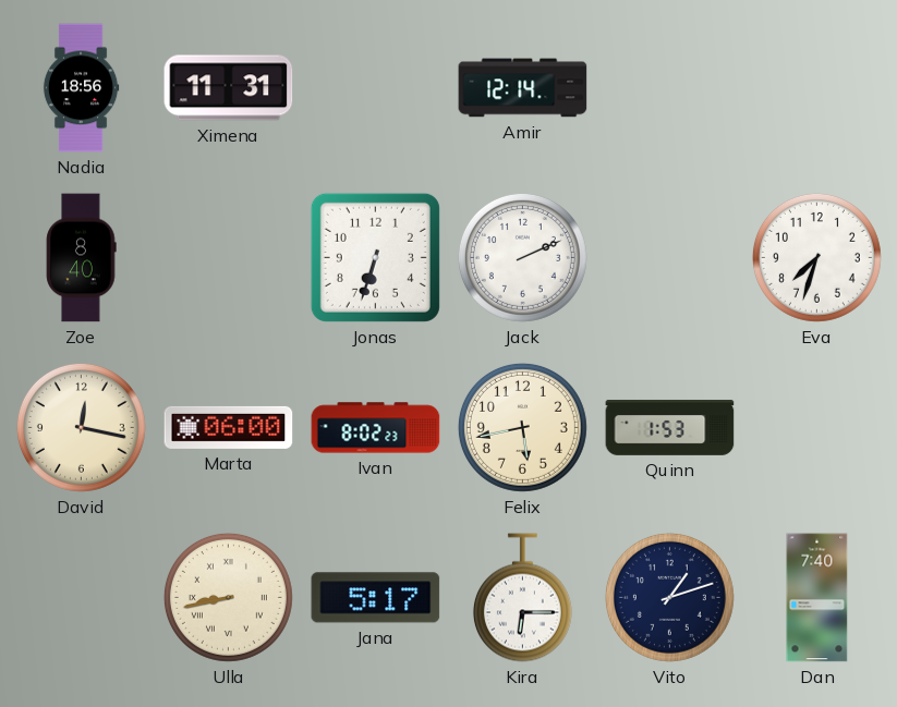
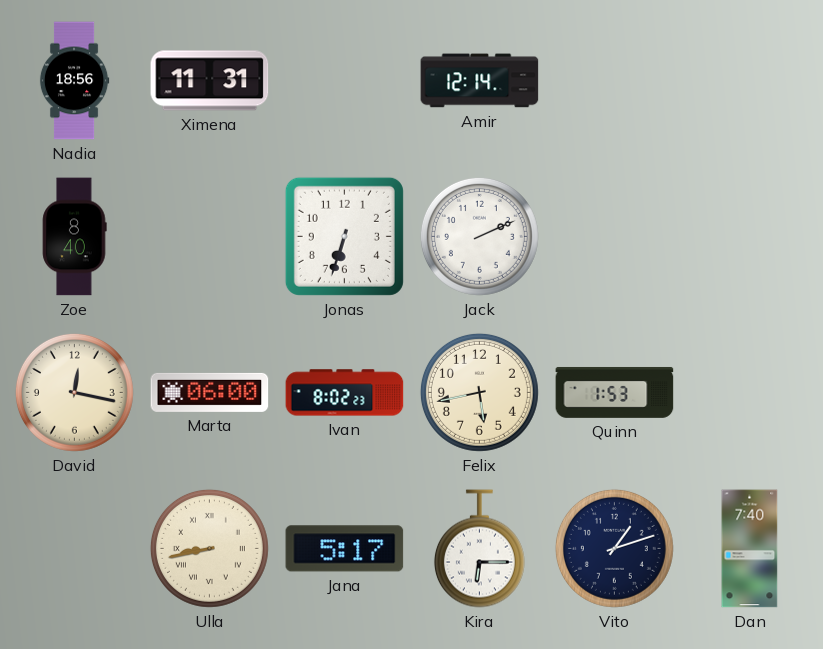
Eva: 7:33 -> none (816, 257)
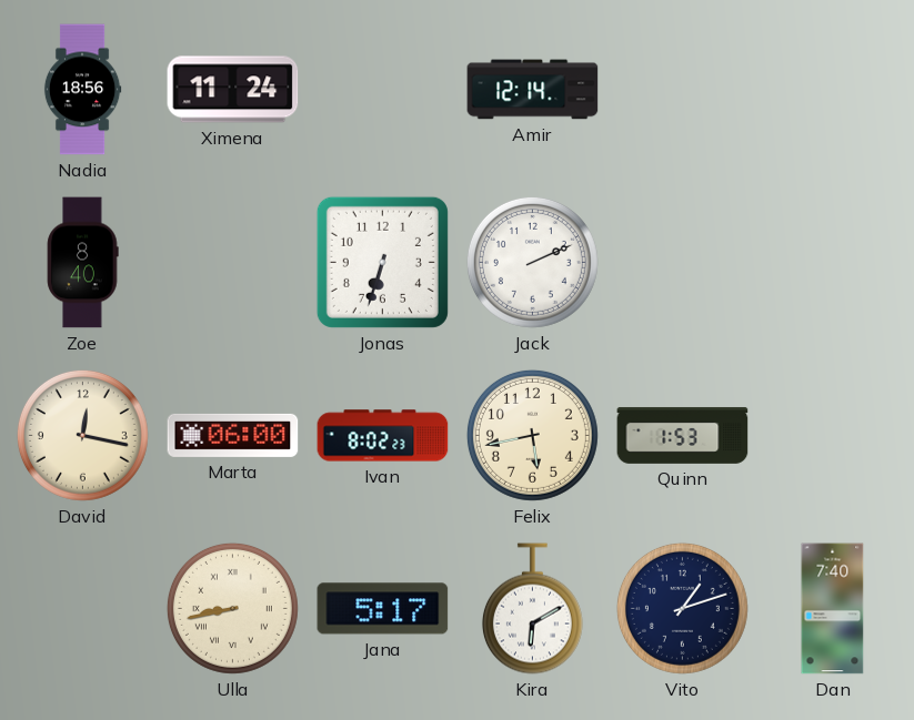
Ximena: 11:31 -> 11:24 (233, 90)
Kira: 6:15 -> 6:10 (532, 609)
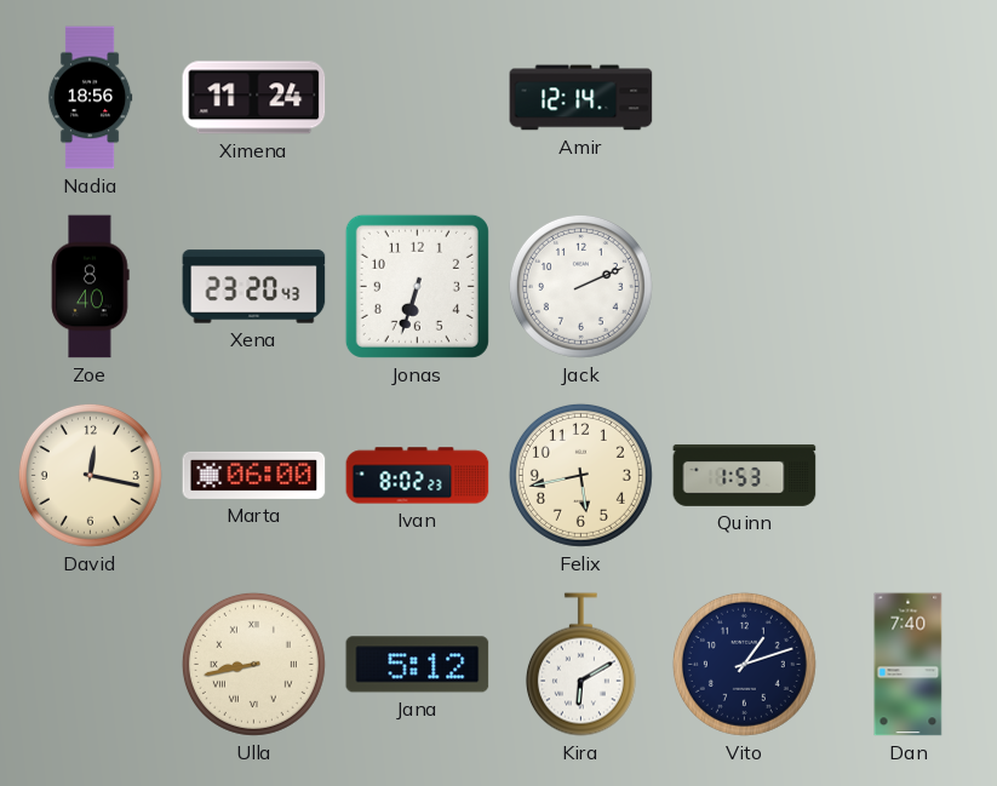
Xena: none -> 23:20 (254, 287)
Jana: 5:17 -> 5:12 (418, 665)
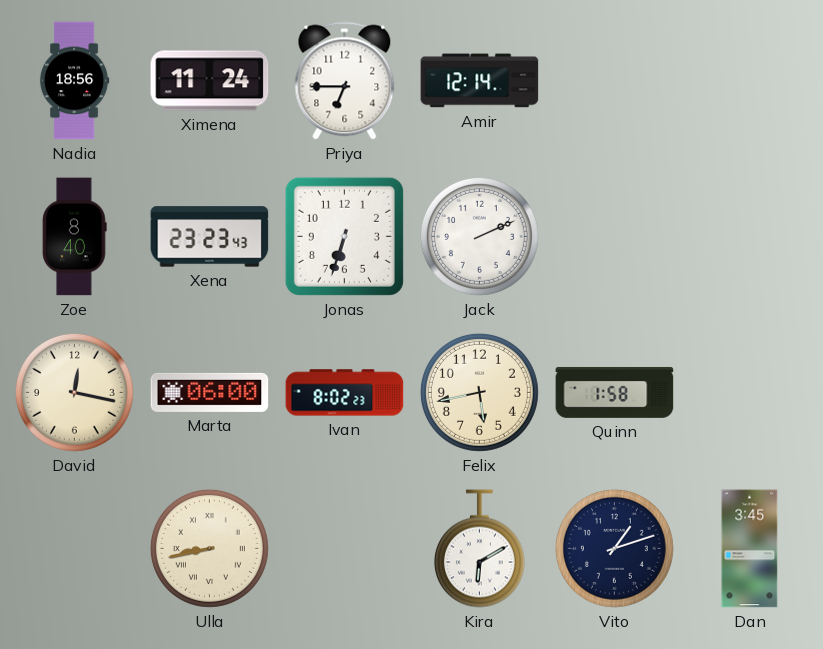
Priya: none -> 6:45 (345, 81)
Xena: 23:20 -> 23:23 (210, 237)
Quinn: 1:53 -> 1:58 (615, 392)
Jana: 5:12 -> none (418, 665)
Dan: 7:40 -> 3:45 (750, 549)
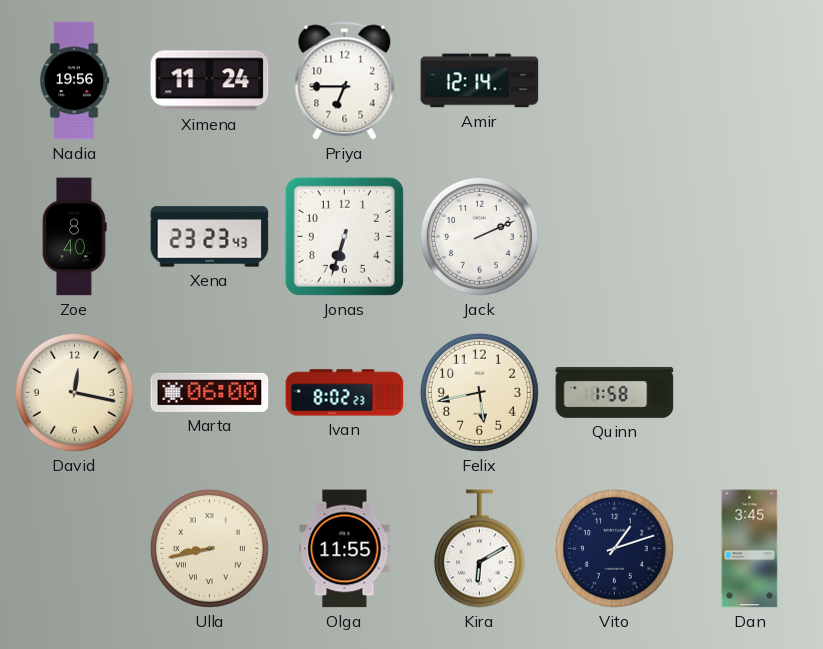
Nadia: 18:56 -> 19:56 (74, 81)
Olga: none -> 11:55 (345, 549)
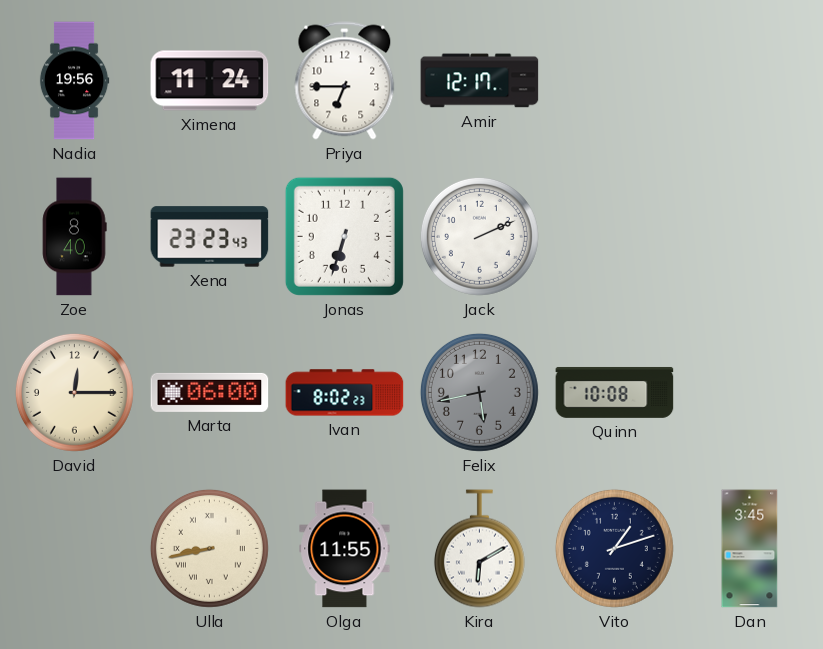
Amir: 12:14 -> 12:17 (480, 81)
David: 12:17 -> 12:15 (74, 392)
Felix dial: cream -> grey (479, 392)
Quinn: 1:58 -> 10:08 (615, 392)
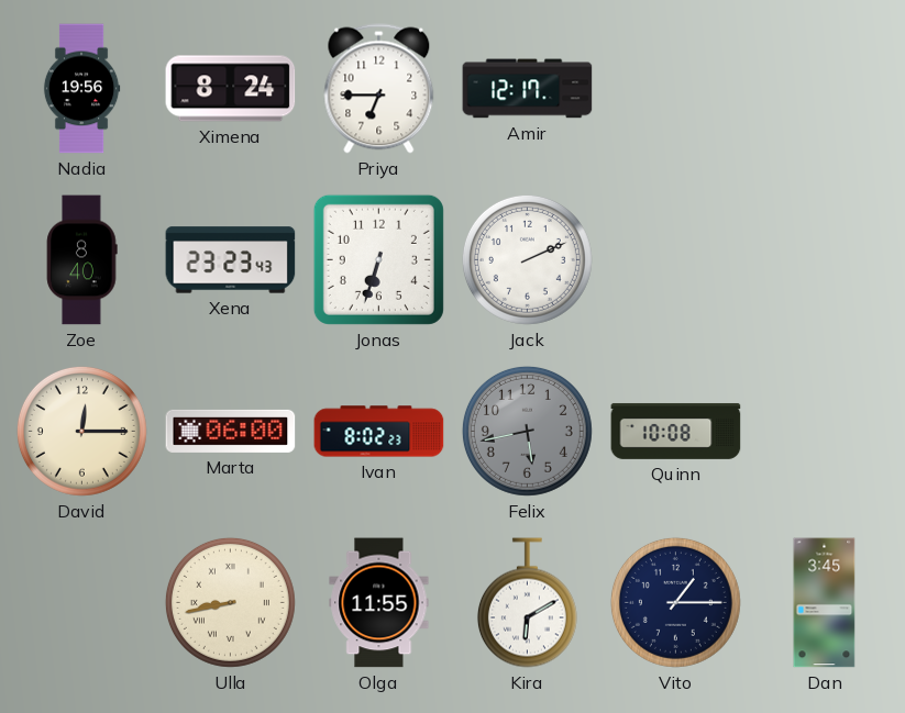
Ximena: 11:24 -> 8:24 (231, 89)
Vito: 1:12 -> 1:15 (675, 602)
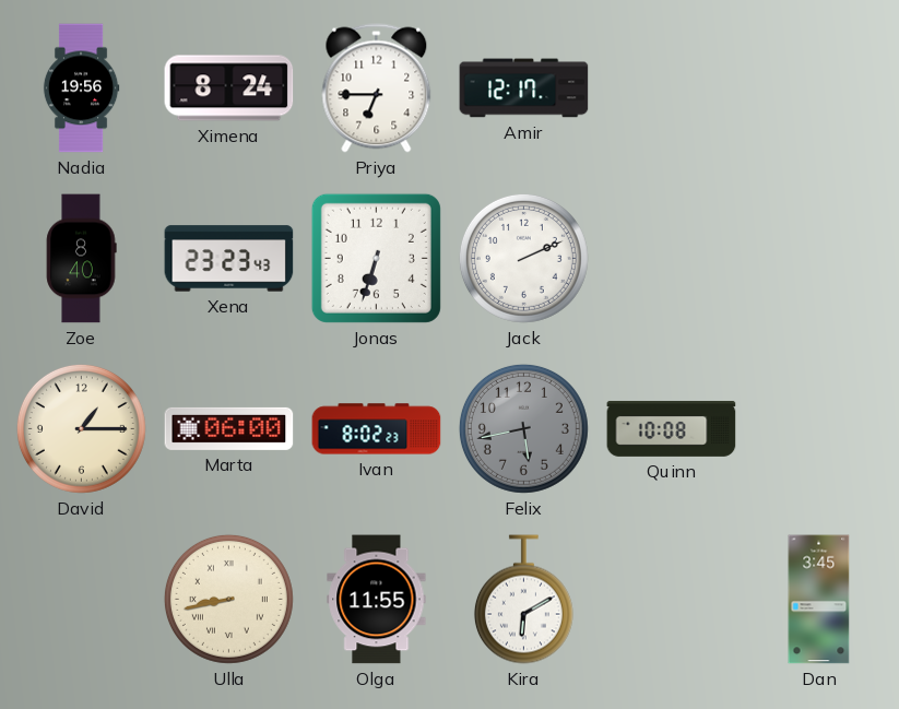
David: 12:15 -> 1:15 (81, 428)
Vito: 1:15 -> none (675, 602)
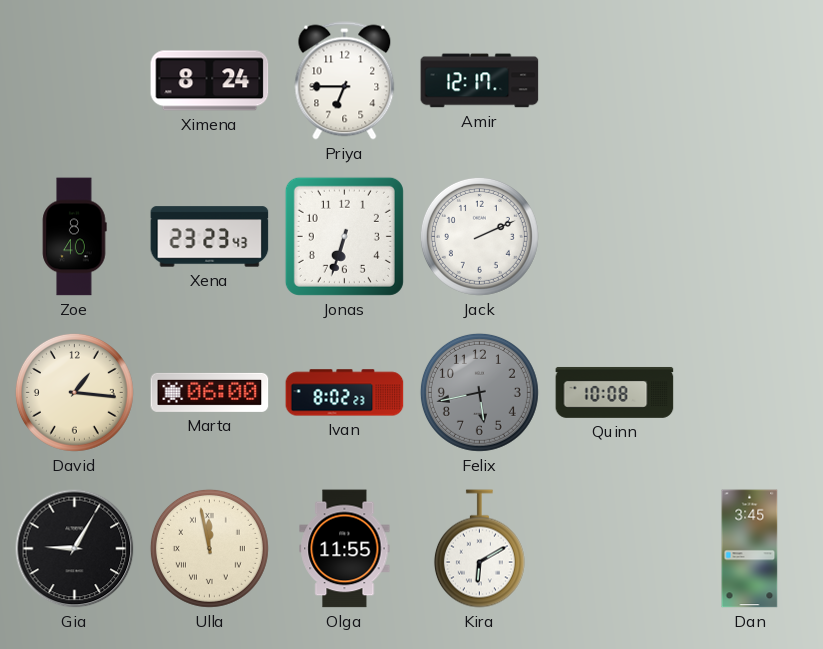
Nadia: 19:56 -> none (81, 88)
David: 1:15 -> 1:16 (74, 392)
Gia: none -> 9:05 (75, 549)
Ulla: 8:43 -> 11:58 (209, 548)
